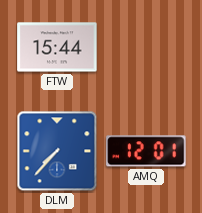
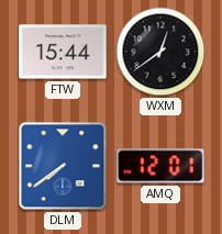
WXM: none -> 12:39 (160, 52)
DLM: 7:37 -> 7:39 (63, 166)
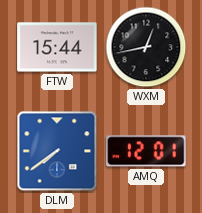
WXM: 12:39 -> 12:43 (146, 47)
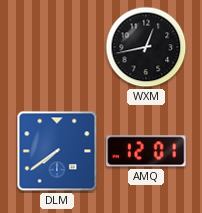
FTW: 15:44 -> none (57, 47)
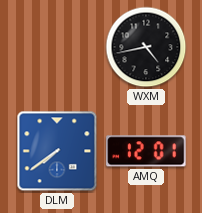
WXM: 12:43 -> 4:43 (146, 47)
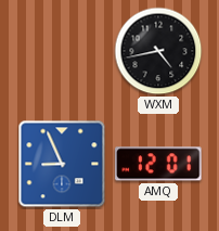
DLM: 7:39 -> 8:56 (62, 164)
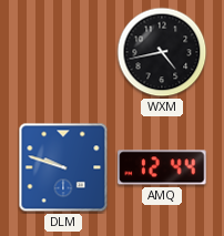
DLM: 8:56 -> 9:48 (63, 167)
AMQ: 12:01 -> 12:44 (162, 167)
